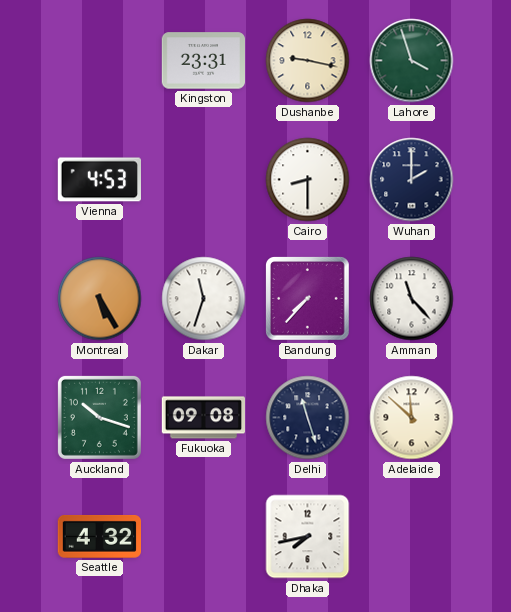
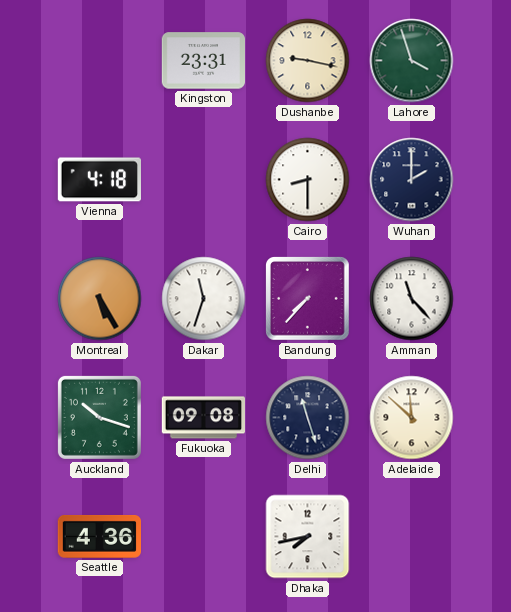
Vienna: 4:53 -> 4:18 (99, 180)
Seattle: 4:32 -> 4:36 (99, 536)
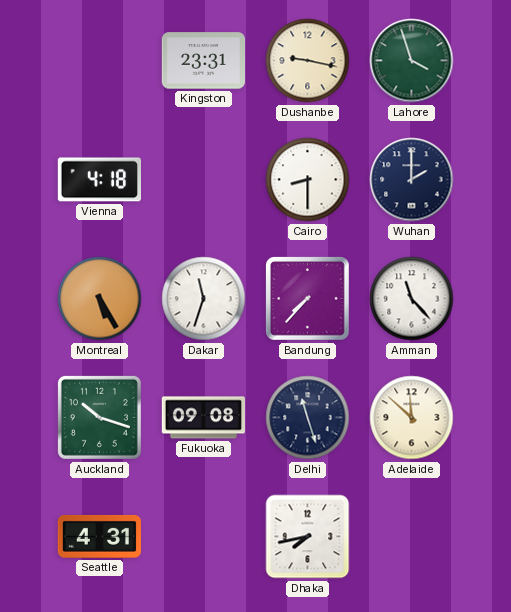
Seattle: 4:36 -> 4:31 (99, 536)
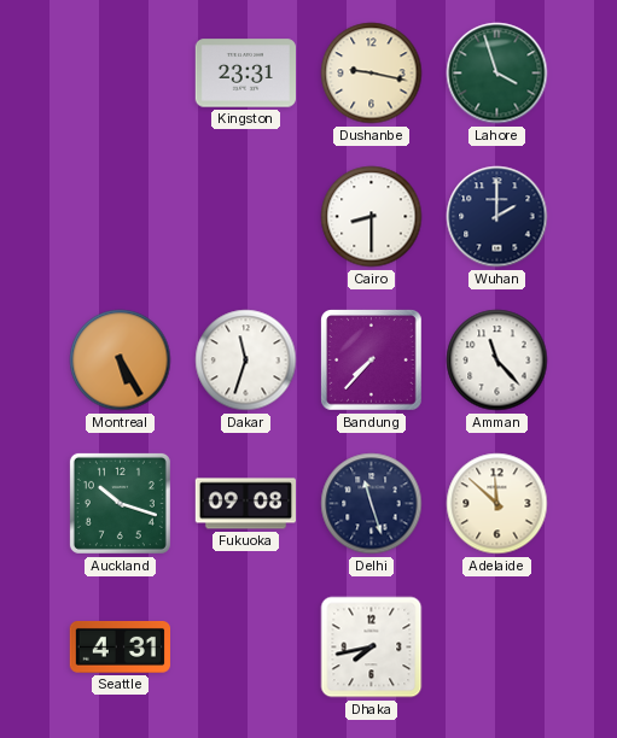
Vienna: 4:18 -> none (99, 180)
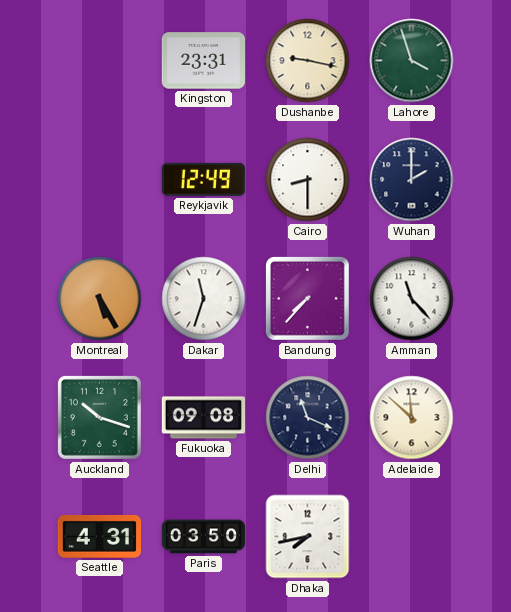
Reykjavik: none -> 12:49 (203, 179)
Delhi: 11:27 -> 11:19 (308, 418)
Paris: none -> 03:50 (204, 537)
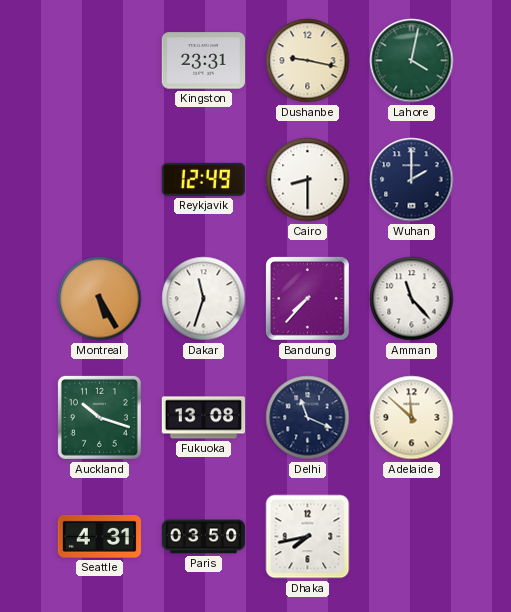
Lahore: 3:57 -> 4:02 (412, 61)
Fukuoka: 09:08 -> 13:08 (203, 418)
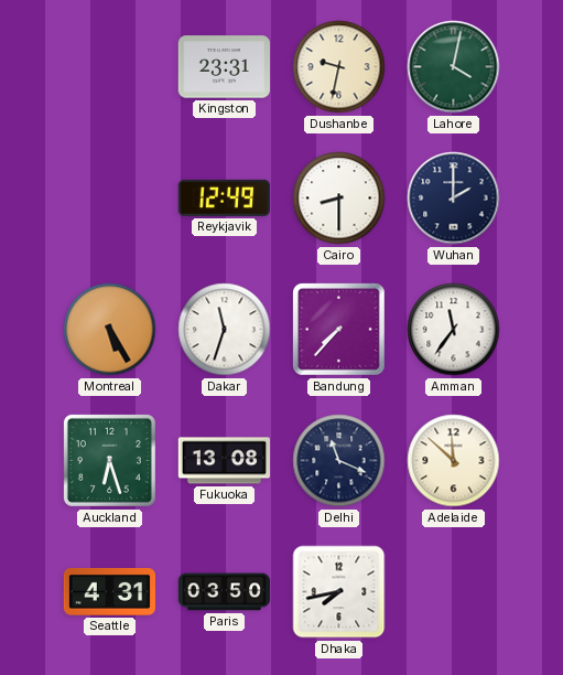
Dushanbe: 9:17 -> 9:32 (339, 67)
Amman: 11:23 -> 11:36 (454, 330)
Auckland: 10:18 -> 6:27 (109, 460)
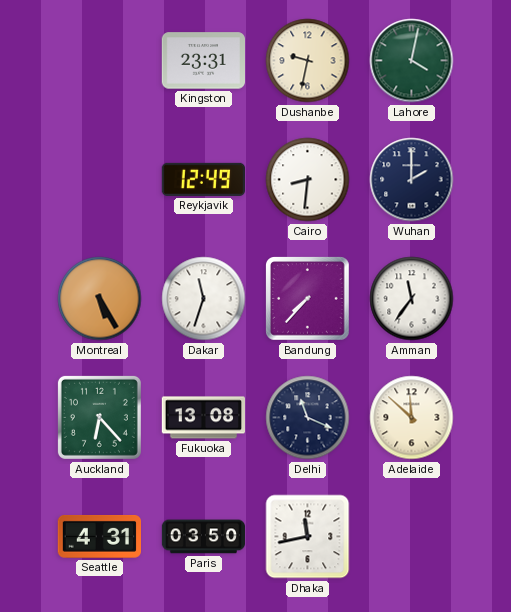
Cairo: 8:30 -> 8:31 (308, 180)
Auckland: 6:27 -> 6:23 (99, 417)
Dhaka: 7:43 -> 11:43 (308, 537)
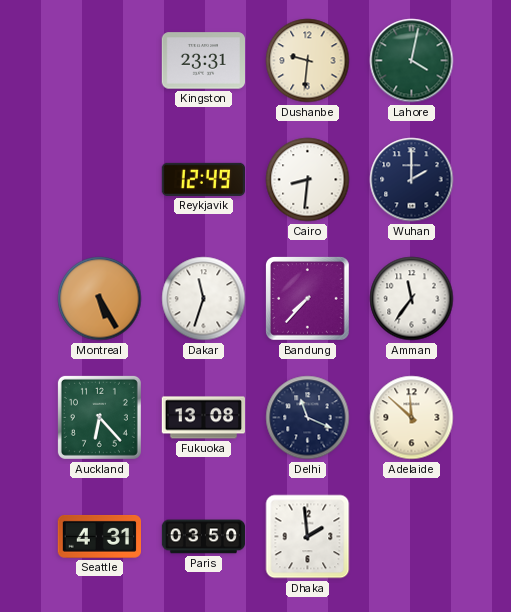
Dushanbe: 9:32 -> 9:31 (308, 61)
Dhaka: 11:43 -> 1:59 (308, 537)
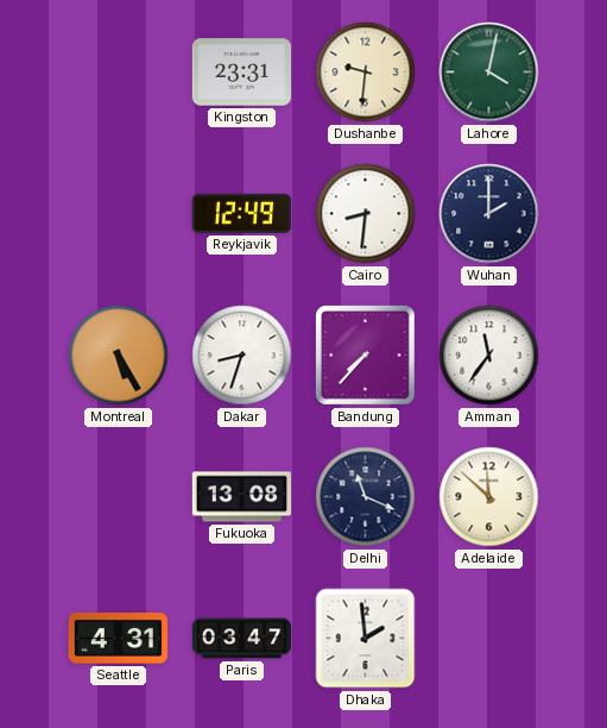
Dakar: 11:33 -> 8:33 (242, 356)
Auckland: 6:23 -> none (99, 417)
Paris: 03:50 -> 03:47 (242, 639)
